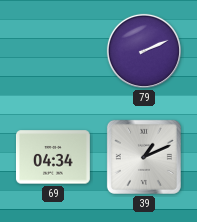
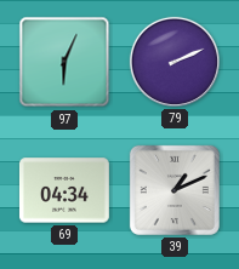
97: none -> 6:04 (64, 62)
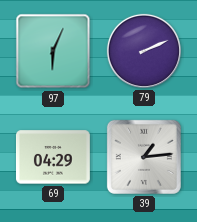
69: 04:34 -> 04:29 (53, 157)
39: 1:11 -> 1:14 (144, 157)
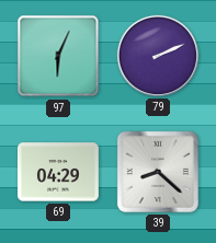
39: 1:14 -> 8:22 (158, 172)
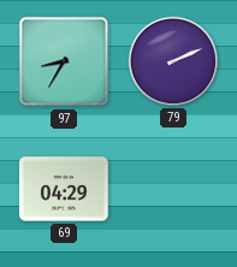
97: 6:04 -> 8:35 (64, 61)
39: 8:22 -> none (158, 172)
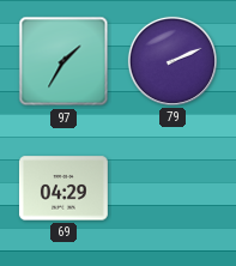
97: 8:35 -> 1:35 (63, 61)
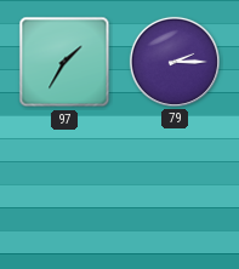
79: 2:11 -> 2:15 (175, 62)
69: 04:29 -> none (63, 188)
